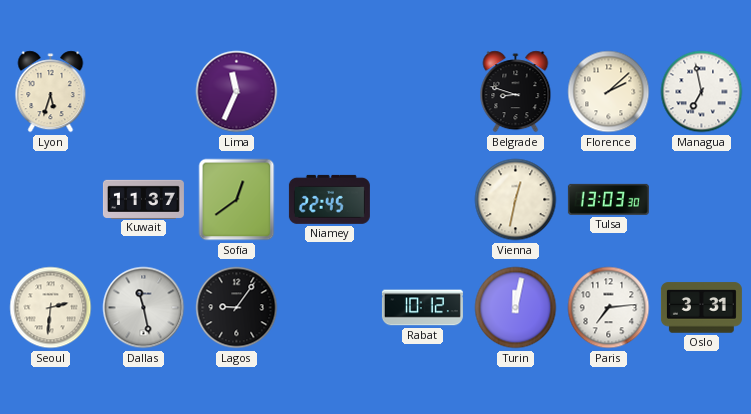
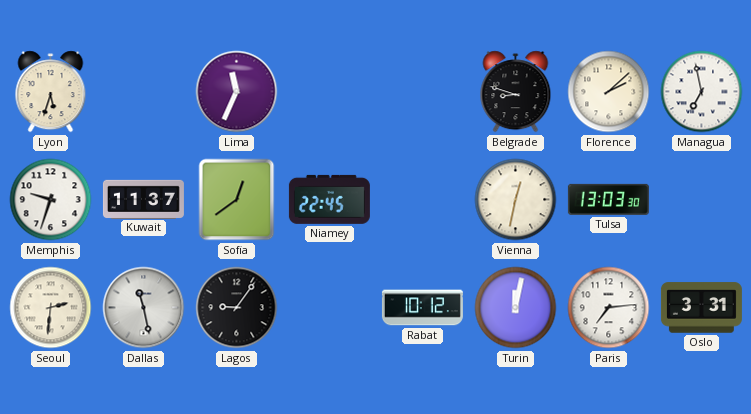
Memphis: none -> 9:33 (51, 200)
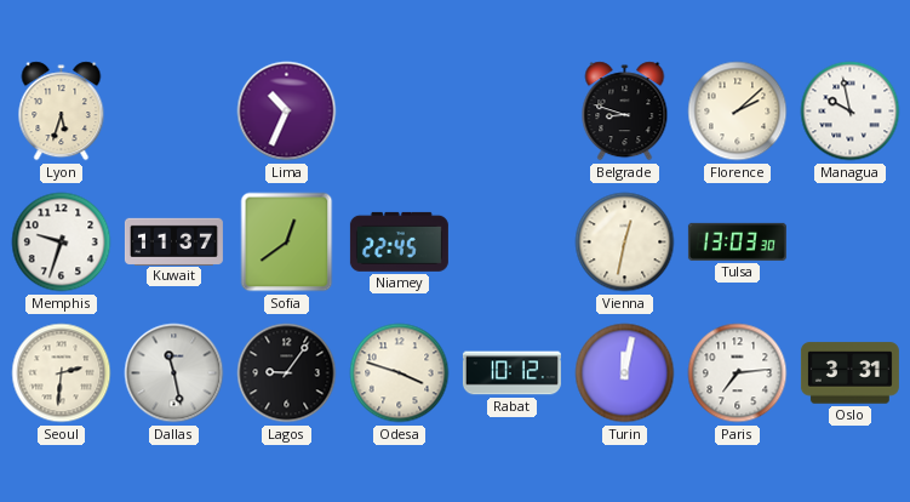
Lima: 11:34 -> 10:34 (287, 112)
Managua: 6:58 -> 9:58 (851, 112)
Odesa: none -> 3:48 (400, 373)
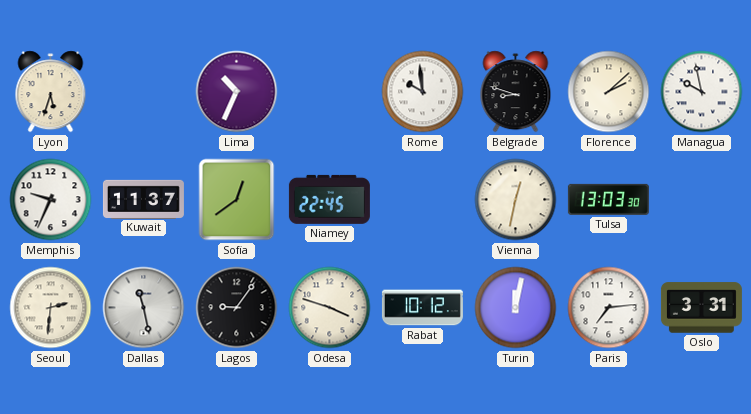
Rome: none -> 9:59 (423, 92)
Memphis: 9:33 -> 9:34 (51, 200)
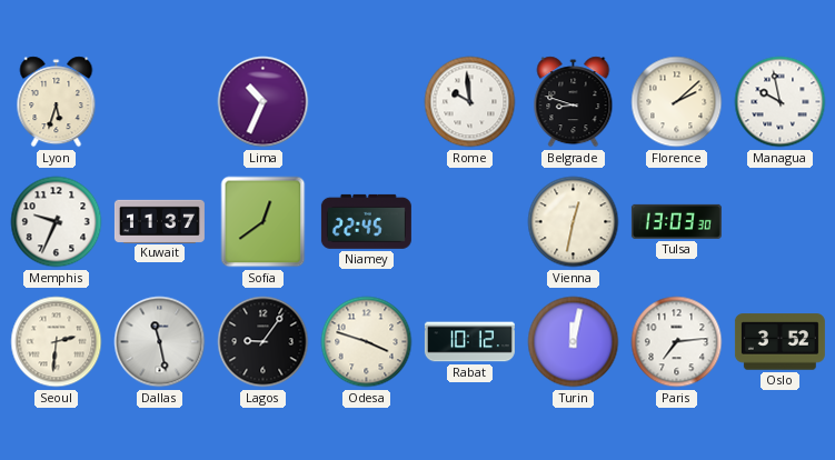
Oslo: 3:31 -> 3:52 (779, 342)
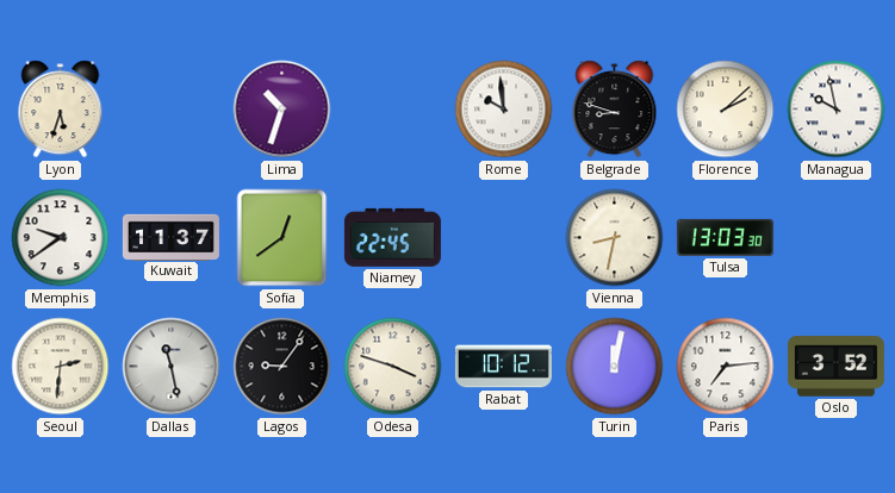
Lima: 10:34 -> 10:33 (282, 110)
Memphis: 9:34 -> 9:39 (61, 238)
Vienna: 12:32 -> 8:32 (615, 238)
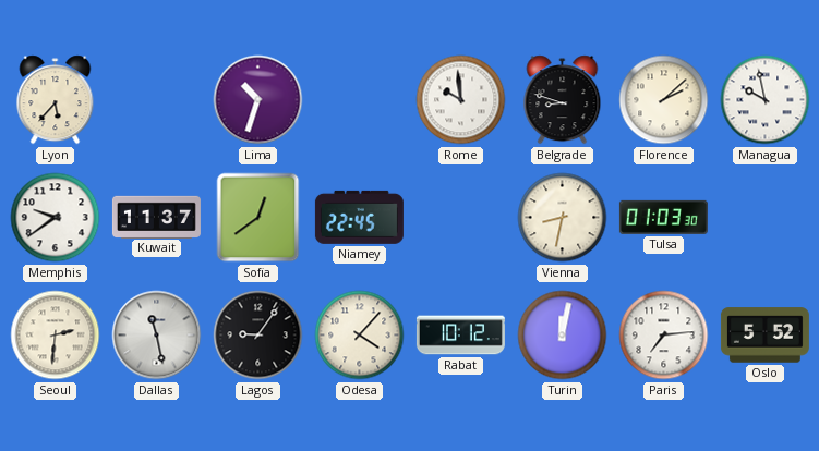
Lyon: 5:33 -> 5:37 (56, 100)
Tulsa: 13:03 -> 01:03 (663, 217)
Odesa: 3:48 -> 4:07 (360, 336)
Oslo: 3:52 -> 5:52 (764, 336)
